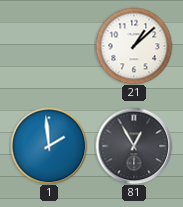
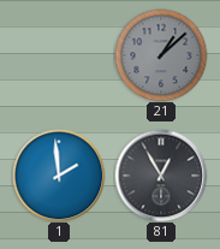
21 dial: white -> grey (161, 55)
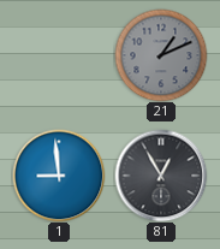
21: 1:08 -> 1:11 (161, 55)
1: 1:59 -> 8:59 (59, 176)
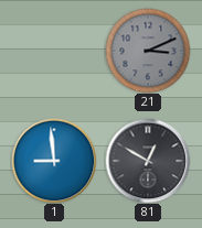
21: 1:11 -> 3:11 (148, 51)
81: 12:55 -> 12:50 (148, 161)
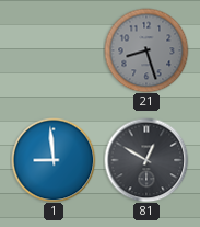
21: 3:11 -> 8:27 (146, 50)
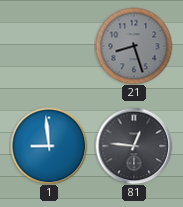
81: 12:50 -> 12:46 (134, 146)
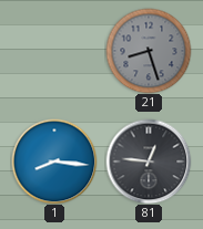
1: 8:59 -> 8:16 (54, 162)
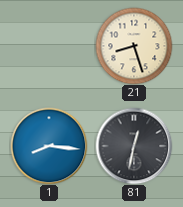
21 dial: grey -> cream (134, 46)
81: 12:46 -> 12:32 (134, 146)
